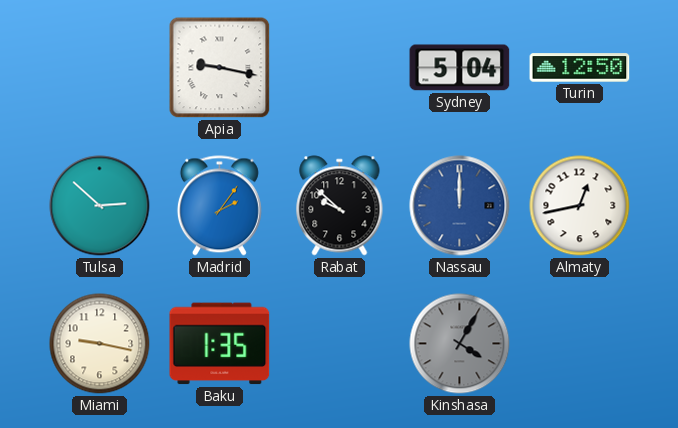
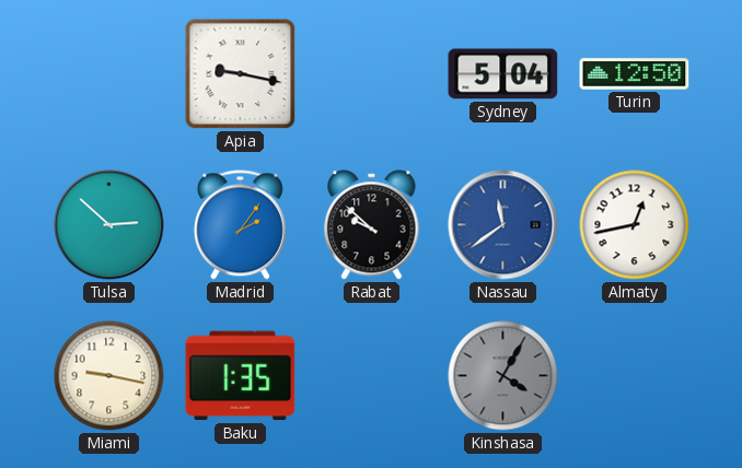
Nassau: 12:00 -> 11:39 (503, 225)
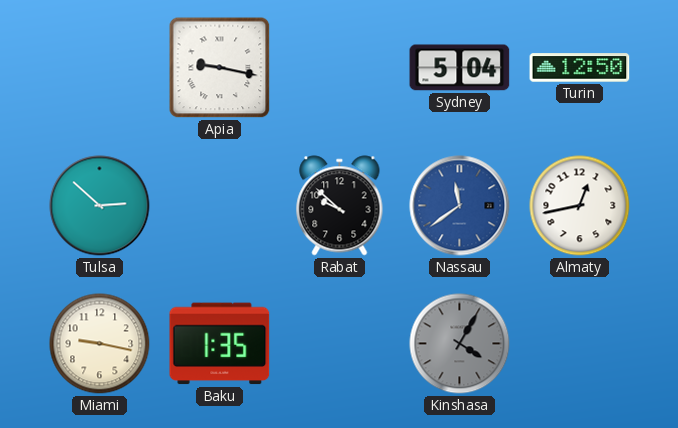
Madrid: 2:06 -> none (240, 225)
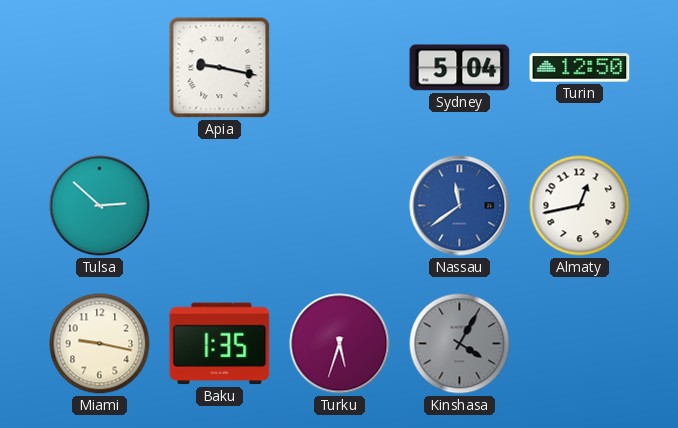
Rabat: 9:52 -> none (340, 206)
Turku: none -> 5:33 (340, 344)
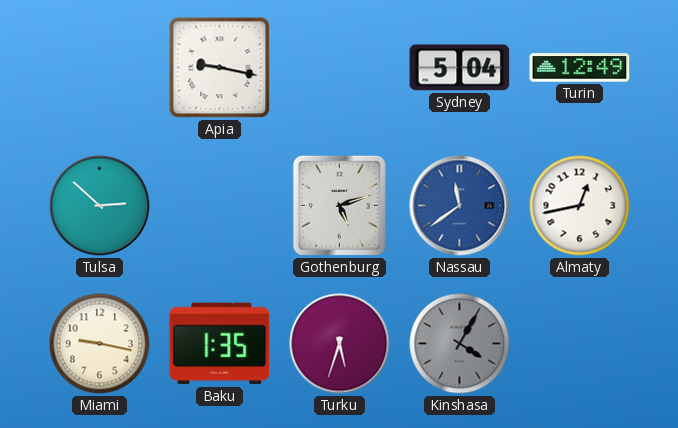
Turin: 12:50 -> 12:49 (580, 68)
Gothenburg: none -> 5:12 (339, 205)
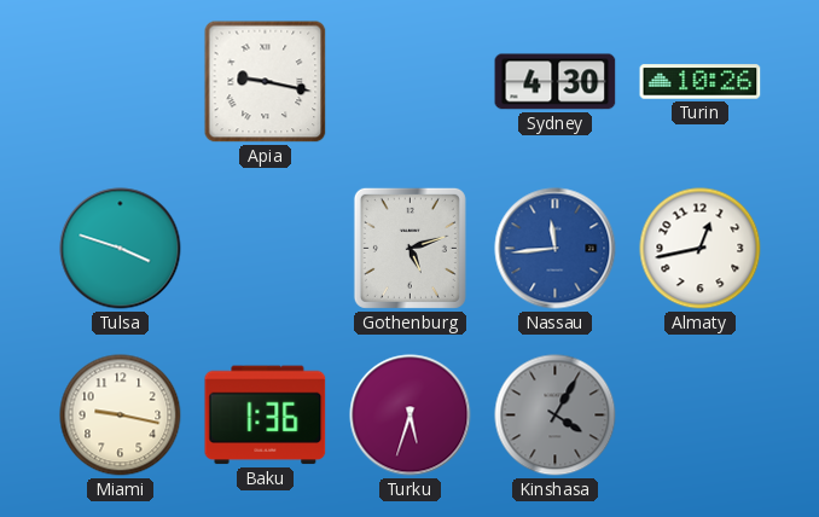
Sydney: 5:04 -> 4:30 (556, 82)
Turin: 12:49 -> 10:26 (701, 82)
Tulsa: 2:52 -> 3:48 (121, 249)
Nassau: 11:39 -> 11:44 (556, 249)
Baku: 1:35 -> 1:36 (266, 416)
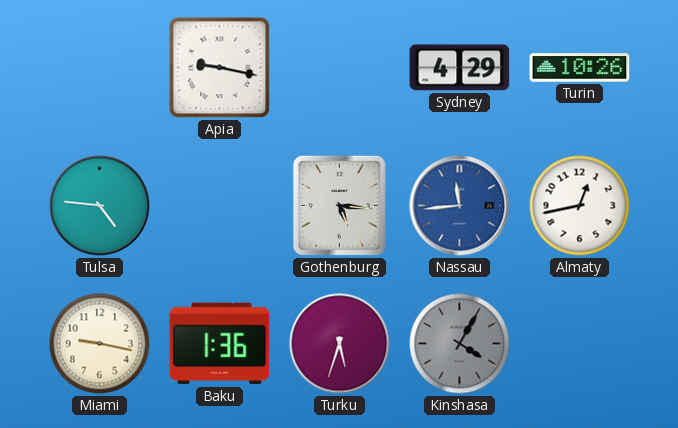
Sydney: 4:30 -> 4:29 (460, 68)
Tulsa: 3:48 -> 4:46 (100, 206)
Gothenburg: 5:12 -> 5:16 (339, 205)
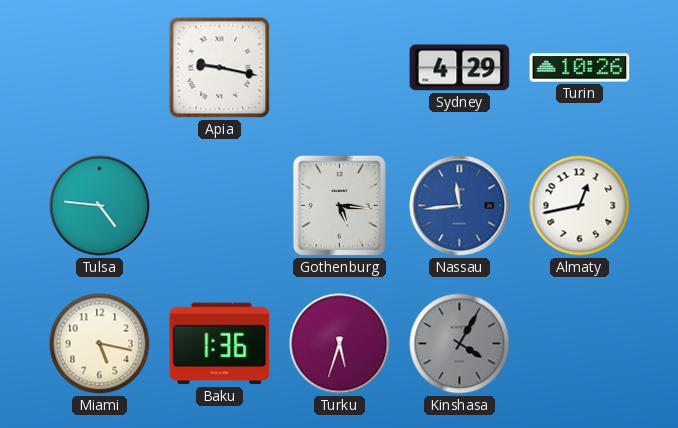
Miami: 9:17 -> 5:17 (100, 344)
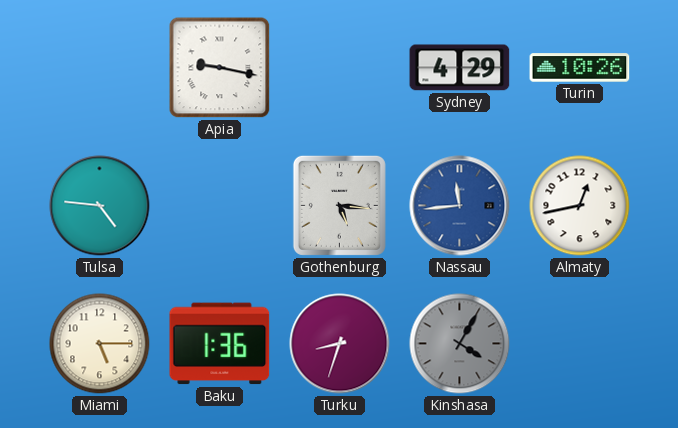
Miami: 5:17 -> 5:15 (100, 344)
Turku: 5:33 -> 8:33 (340, 344)
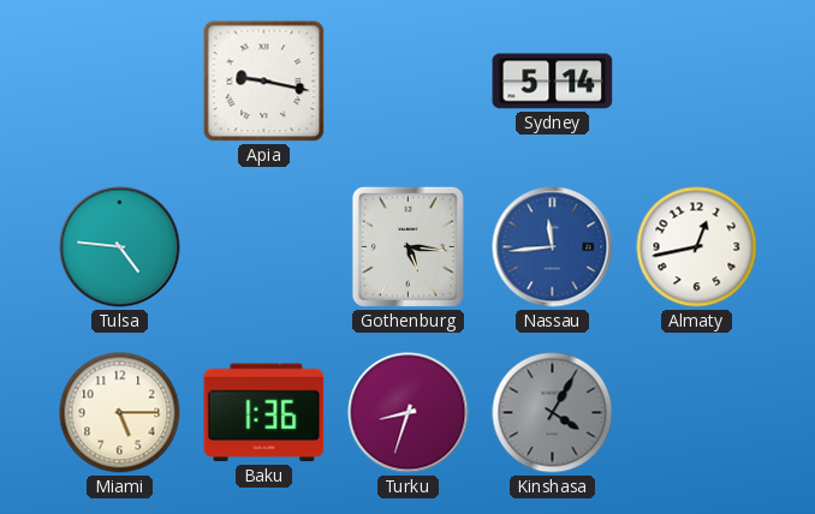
Sydney: 4:29 -> 5:14 (553, 82)
Turin: 10:26 -> none (580, 68)
